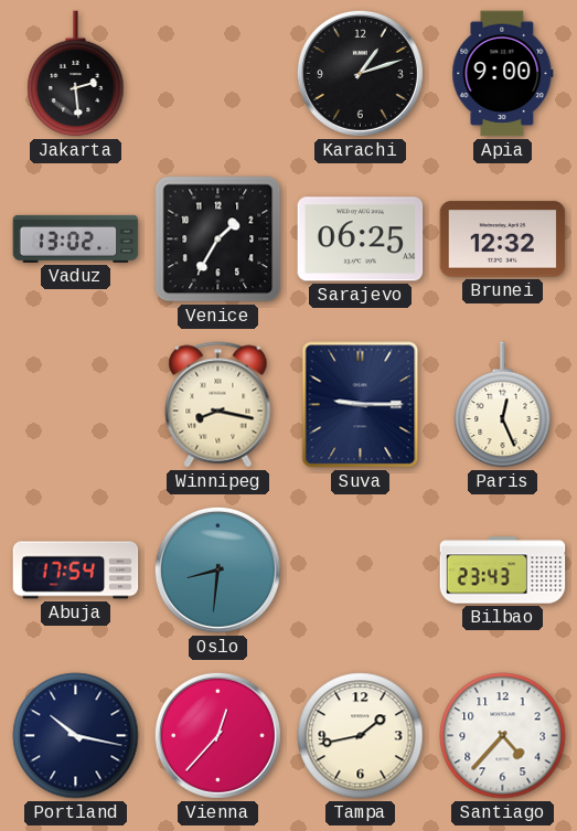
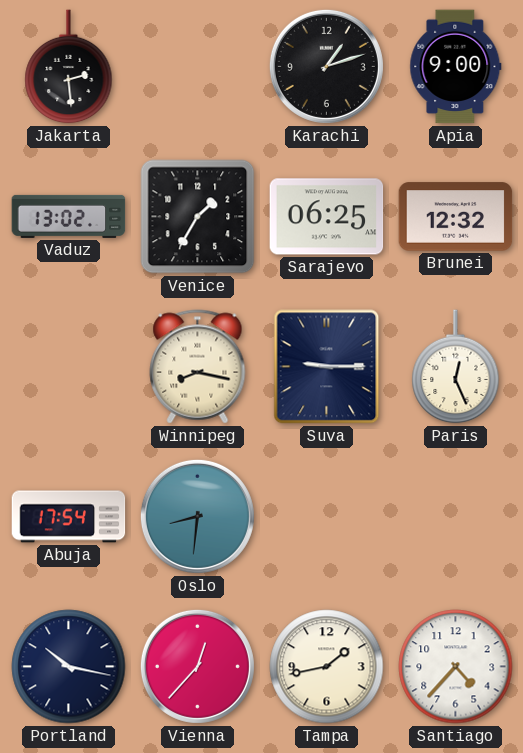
Bilbao: 23:43 -> none (503, 571)
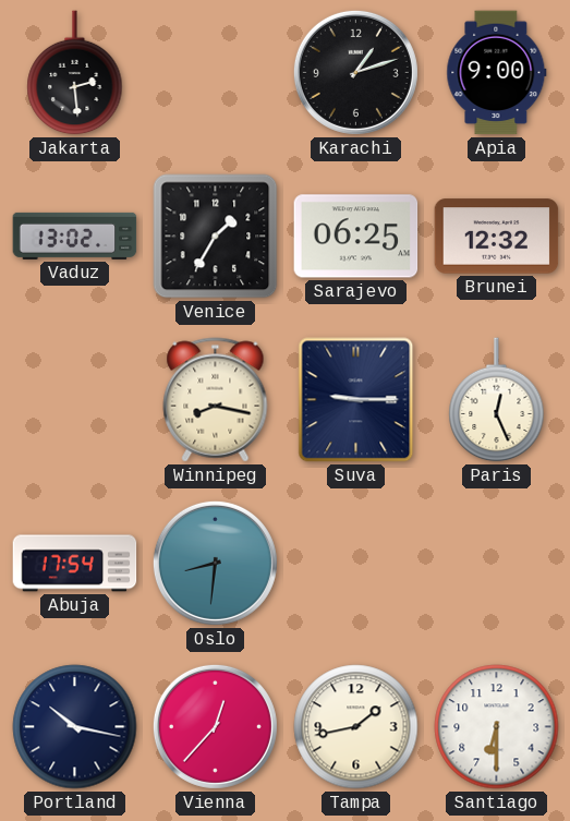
Santiago: 4:37 -> 6:30 (497, 727)
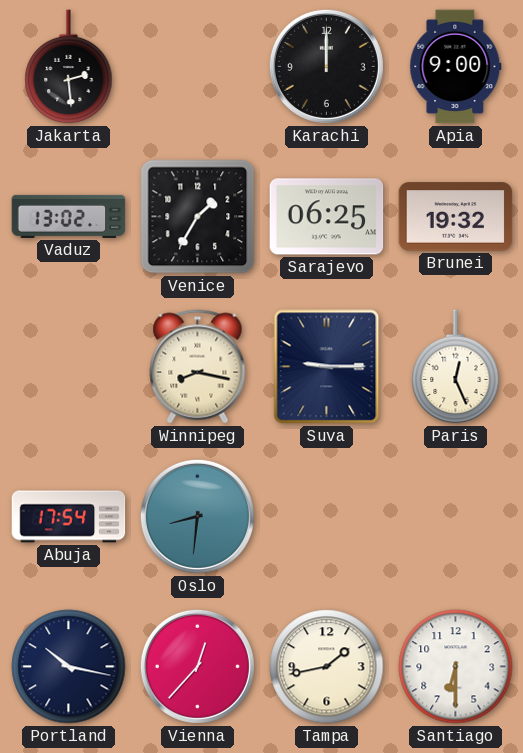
Karachi: 1:12 -> 12:00 (326, 66)
Brunei: 12:32 -> 19:32 (456, 217)
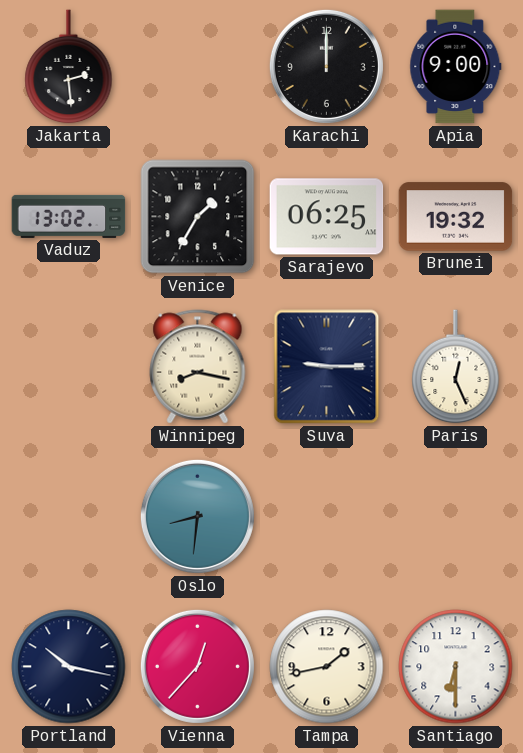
Abuja: 17:54 -> none (69, 517)
